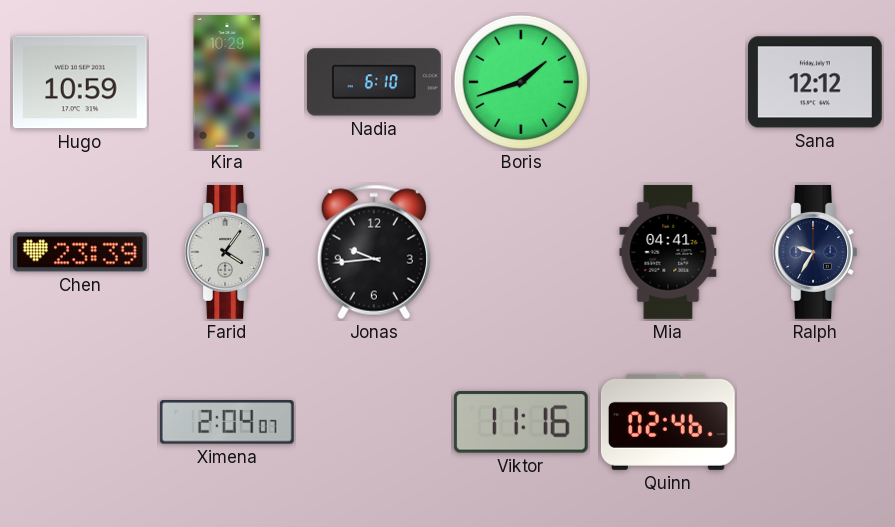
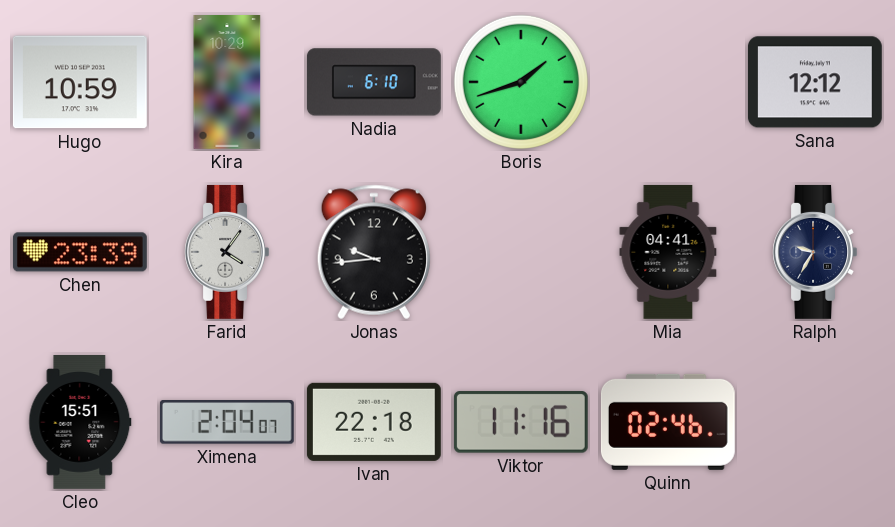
Cleo: none -> 15:51 (80, 423)
Ivan: none -> 22:18 (374, 422)
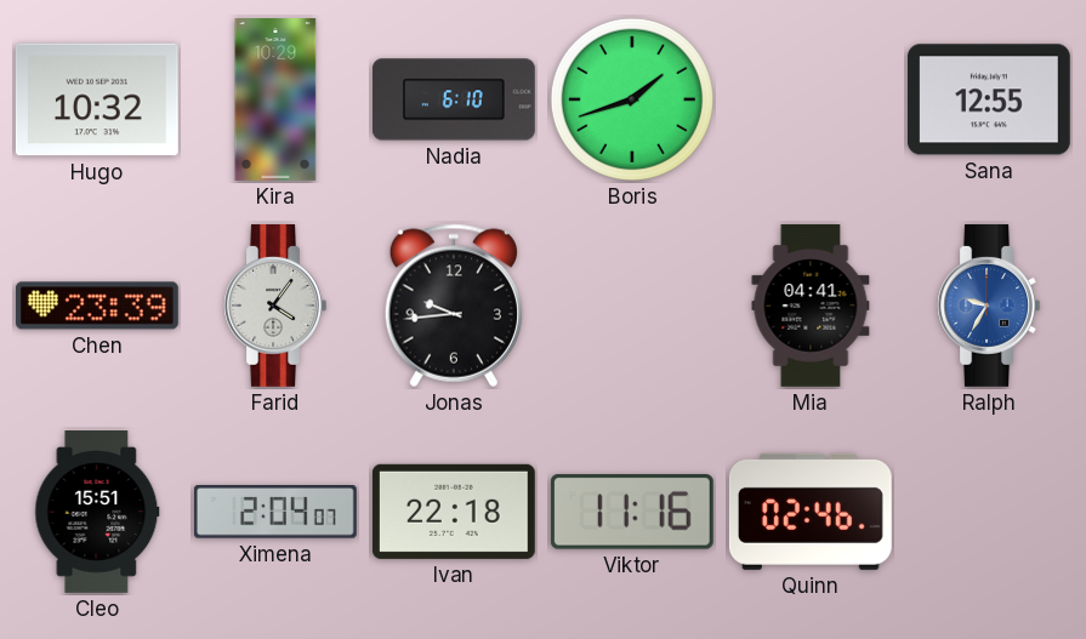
Hugo: 10:59 -> 10:32 (97, 99)
Sana: 12:12 -> 12:55 (989, 99)
Ralph dial: navy -> blue (989, 306)
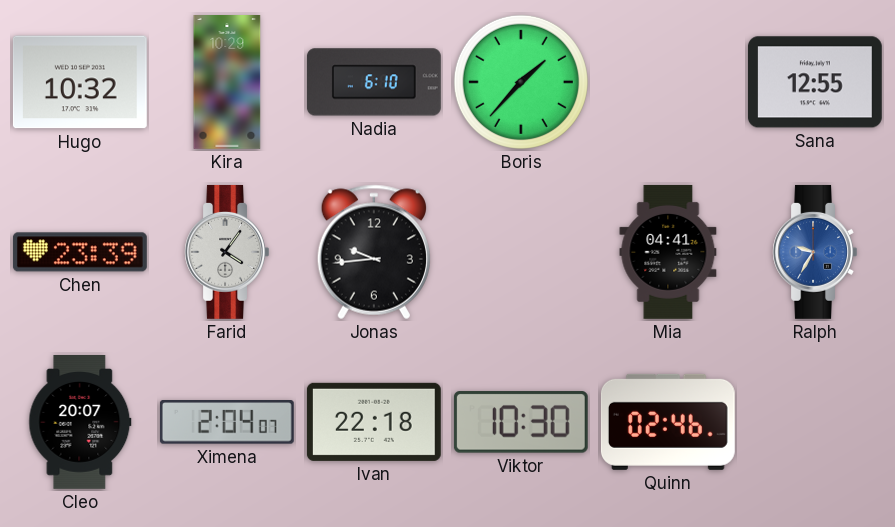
Boris: 1:42 -> 1:37 (521, 82)
Cleo: 15:51 -> 20:07 (80, 423)
Viktor: 11:16 -> 10:30 (521, 422)
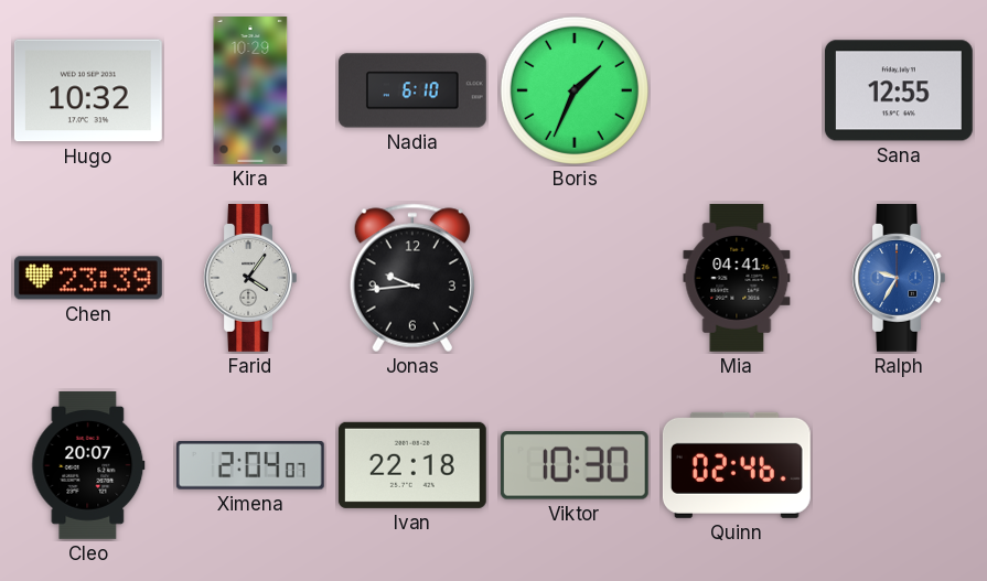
Boris: 1:37 -> 1:34 (575, 90)
